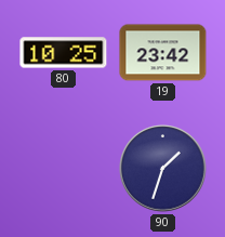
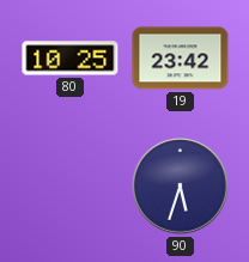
90: 1:33 -> 5:33 (181, 187)
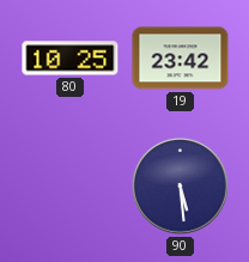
90: 5:33 -> 5:29 (181, 187)
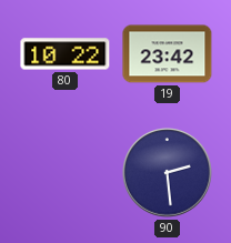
80: 10:25 -> 10:22 (66, 54)
90: 5:29 -> 2:29 (168, 173)
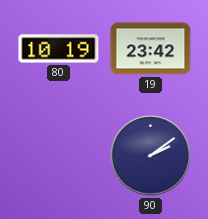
80: 10:22 -> 10:19 (59, 49)
90: 2:29 -> 2:09 (151, 156)
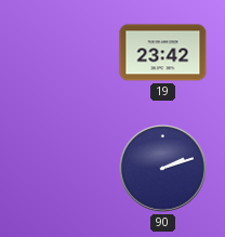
80: 10:19 -> none (59, 49)
90: 2:09 -> 2:12 (163, 169)
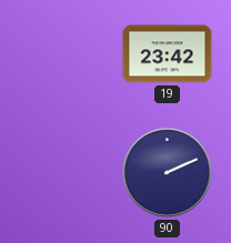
90: 2:12 -> 2:11 (168, 173)
